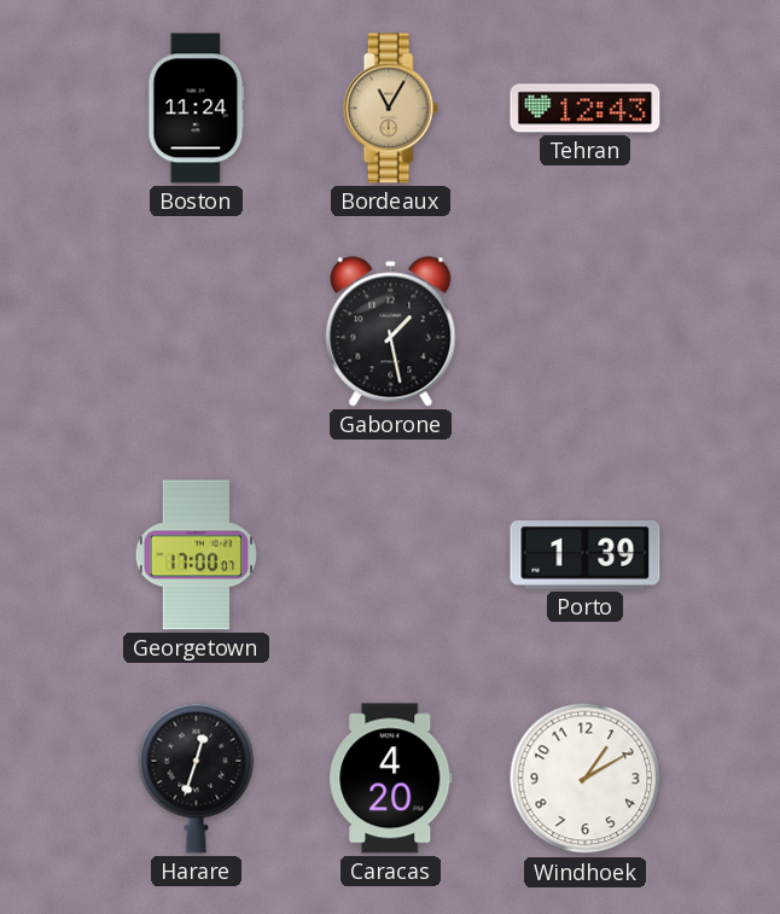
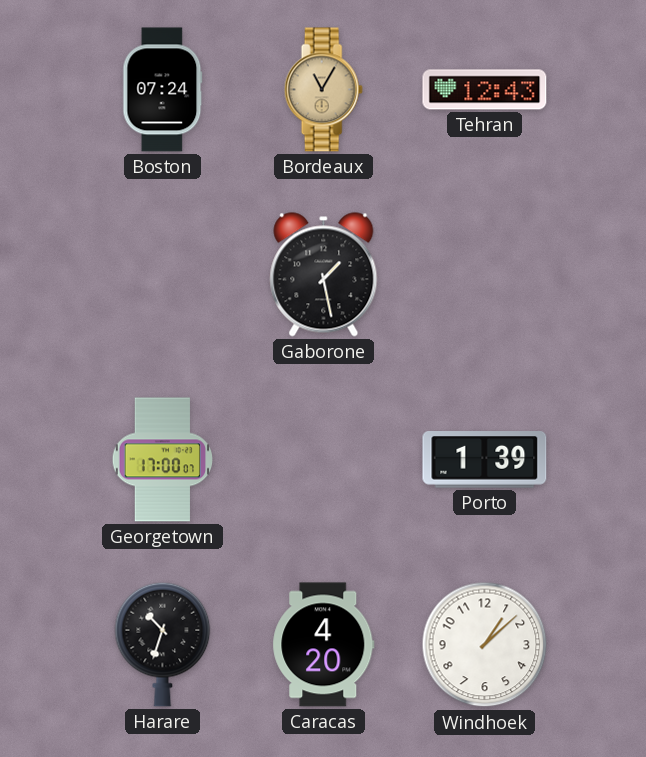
Boston: 11:24 -> 07:24 (163, 90)
Harare: 12:33 -> 10:33 (163, 644)
Windhoek: 1:10 -> 1:08 (485, 645)
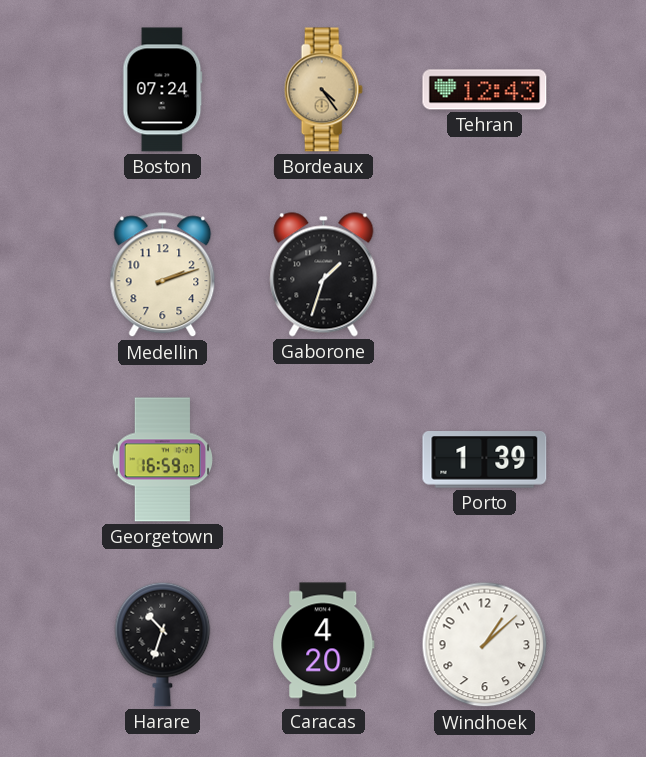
Bordeaux: 11:05 -> 4:24 (323, 90)
Medellin: none -> 2:12 (163, 275)
Gaborone: 1:28 -> 1:33 (324, 275)
Georgetown: 17:00 -> 16:59 (162, 460)
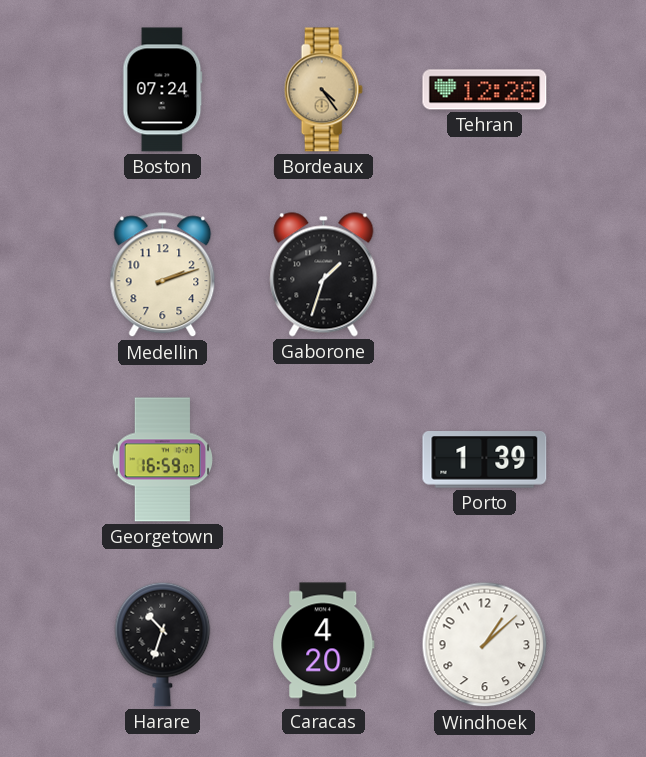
Tehran: 12:43 -> 12:28 (485, 90)
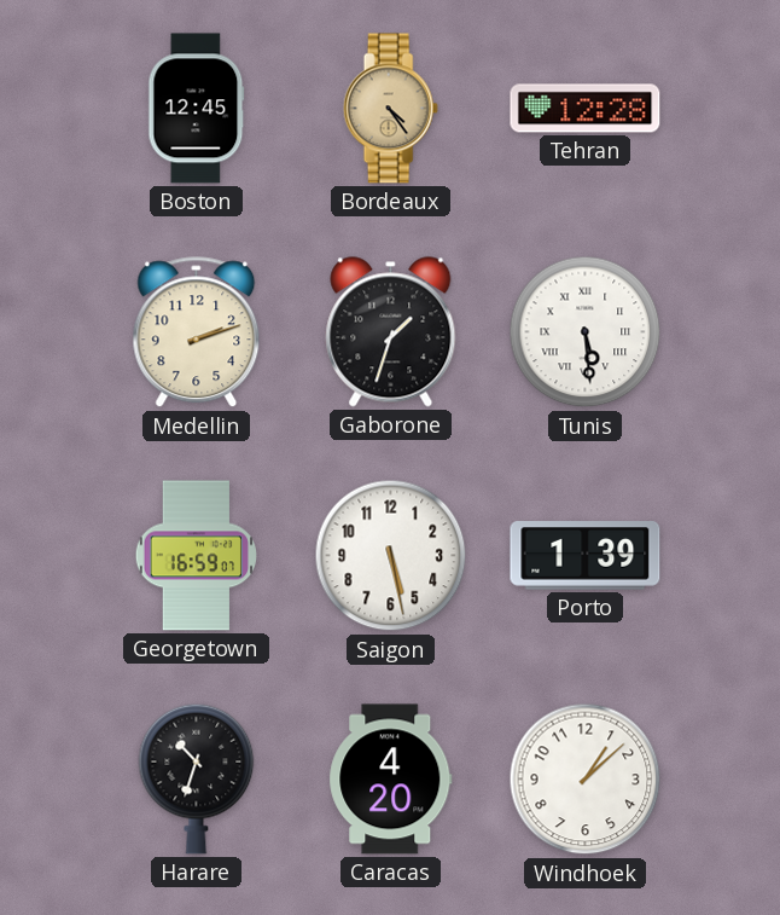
Boston: 07:24 -> 12:45 (197, 109)
Tunis: none -> 5:29 (586, 332)
Saigon: none -> 5:28 (391, 556)
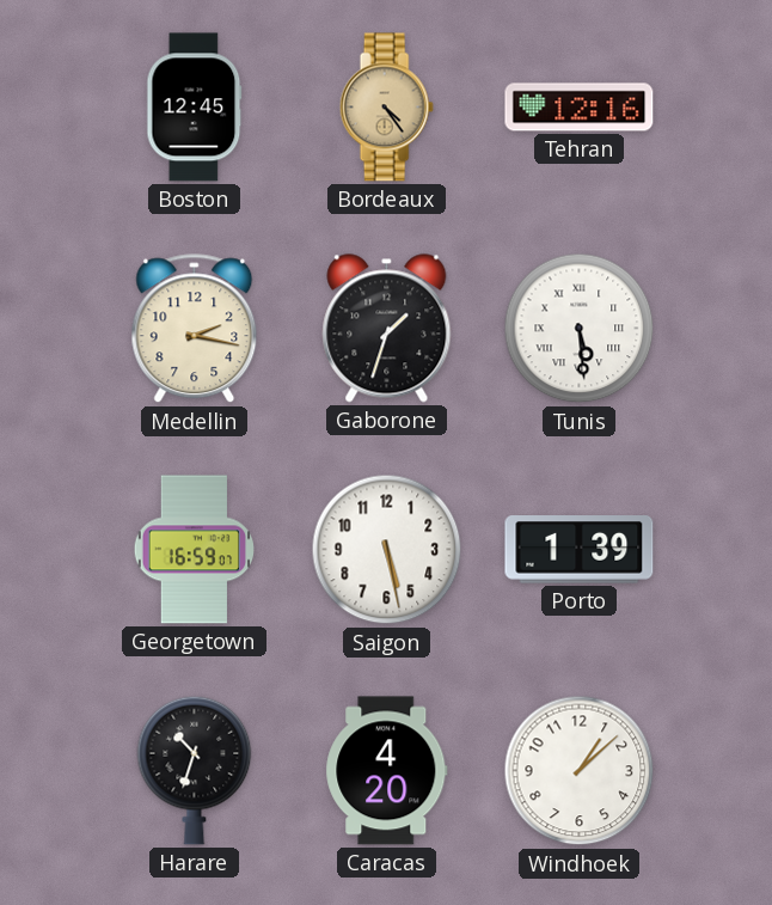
Tehran: 12:28 -> 12:16 (580, 108)
Medellin: 2:12 -> 2:17 (195, 329)
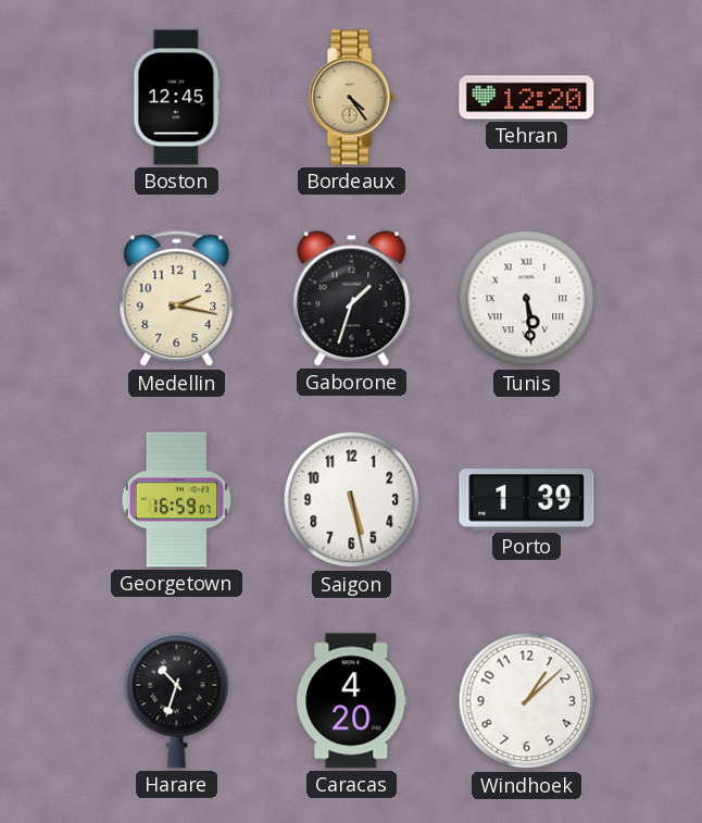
Tehran: 12:16 -> 12:20 (527, 98)
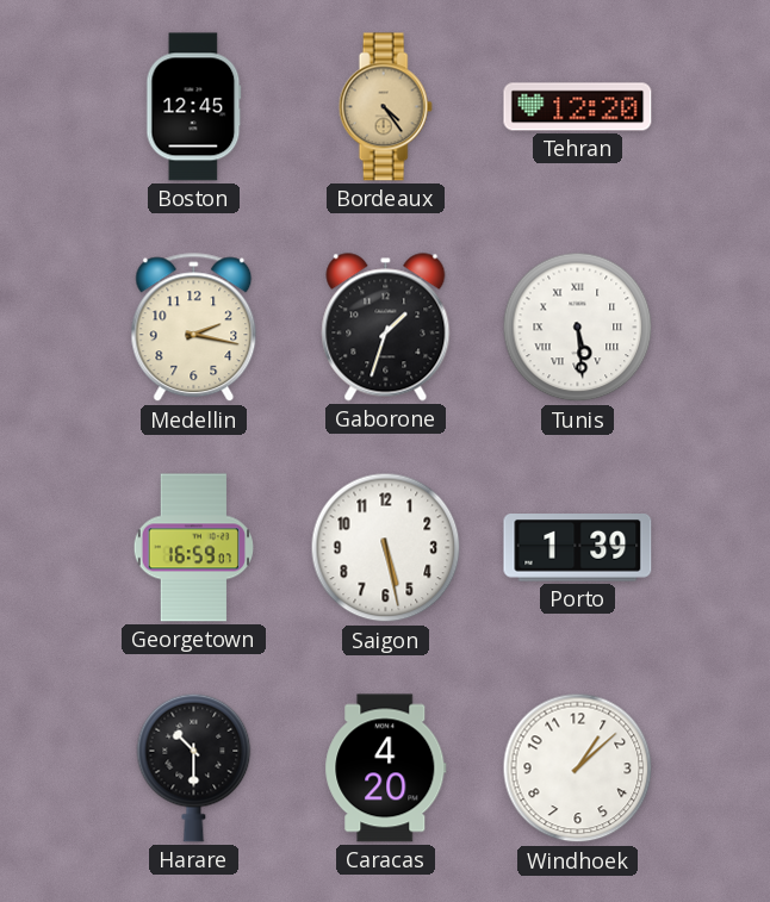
Harare: 10:33 -> 10:30 (194, 767)
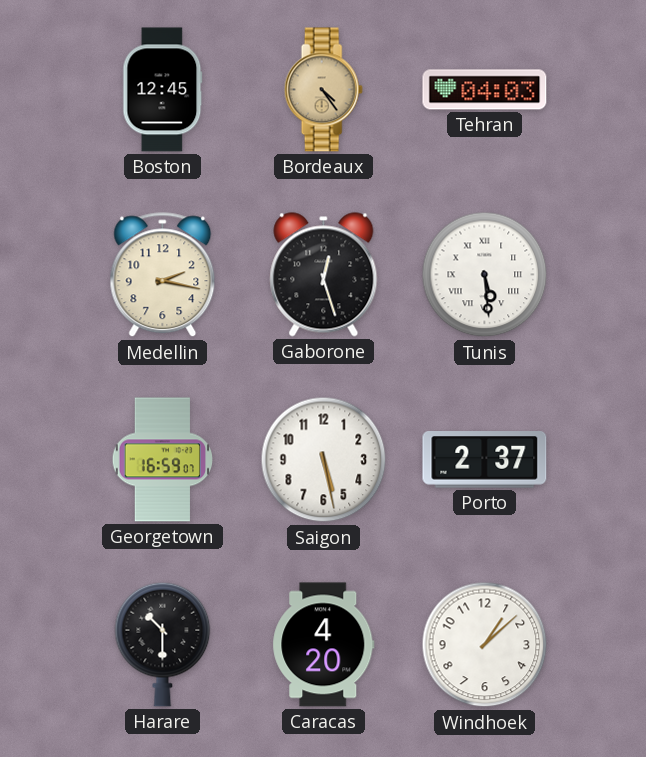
Tehran: 12:20 -> 04:03 (485, 90)
Gaborone: 1:33 -> 12:27 (324, 275)
Porto: 1:39 -> 2:37 (485, 460)
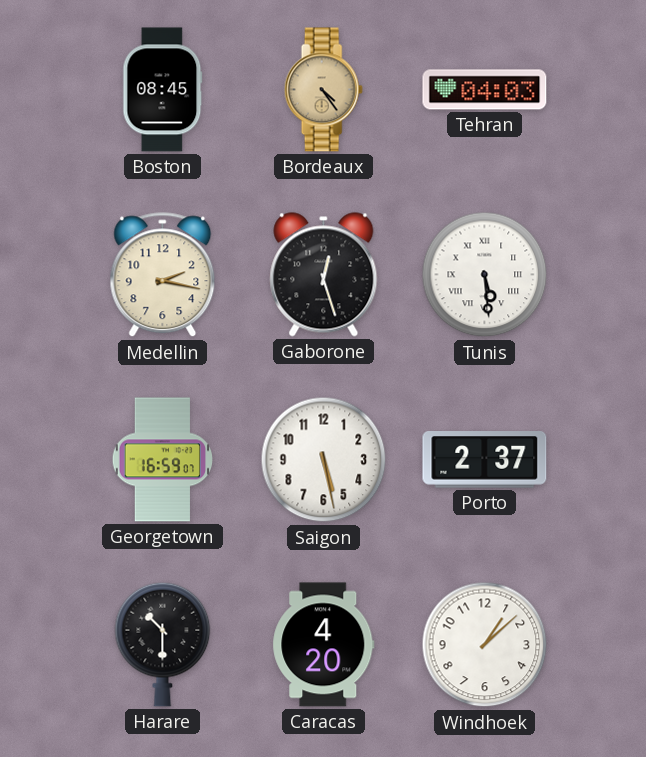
Boston: 12:45 -> 08:45 (163, 90)
